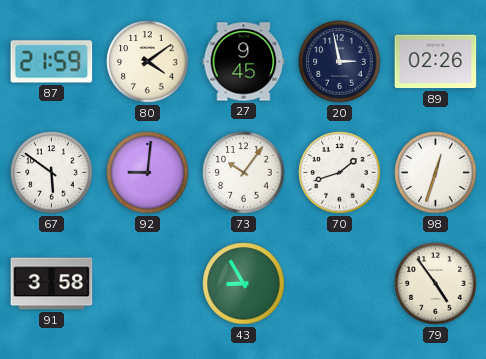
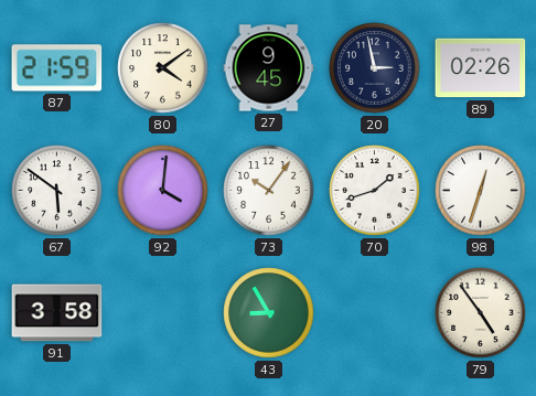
92: 9:01 -> 4:01 (163, 191)
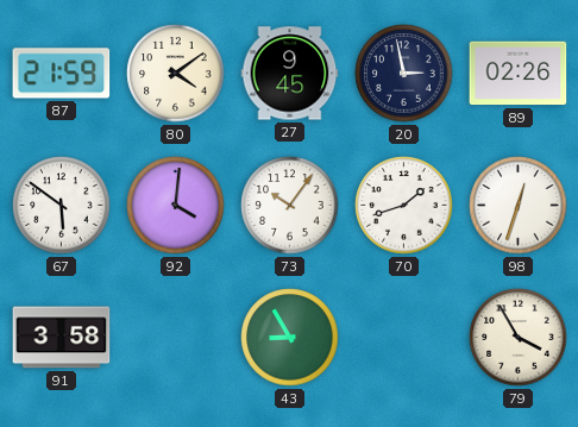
79: 4:54 -> 3:55 (519, 338)
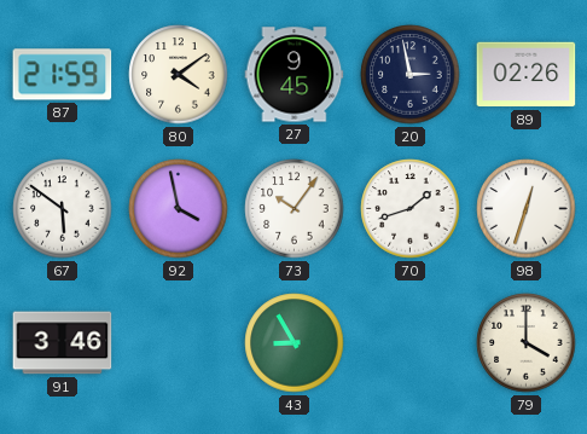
92: 4:01 -> 3:58 (179, 209)
91: 3:58 -> 3:46 (63, 343)
79: 3:55 -> 4:00 (527, 343)
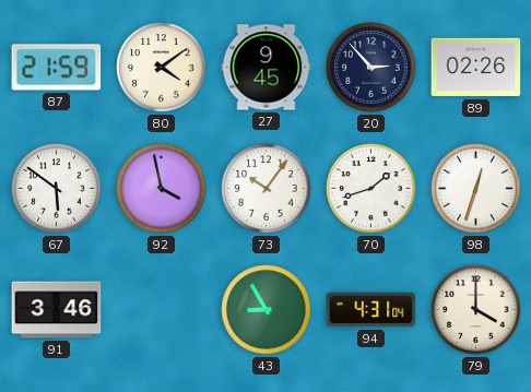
20: 2:58 -> 2:53 (371, 68)
94: none -> 4:31 (371, 310)
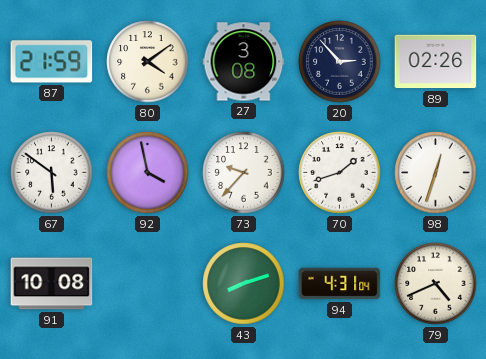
27: 9:45 -> 3:08 (244, 62)
73: 10:06 -> 9:37 (244, 173)
91: 3:46 -> 10:08 (52, 284)
43: 8:55 -> 8:12 (244, 284)
79: 4:00 -> 4:41 (436, 284)
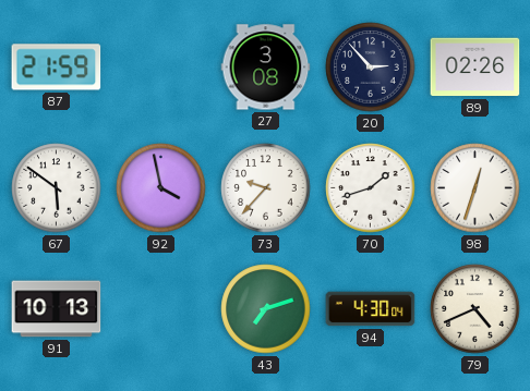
80: 4:09 -> none (148, 62)
91: 10:08 -> 10:13 (57, 309)
43: 8:12 -> 7:12 (266, 309)
94: 4:31 -> 4:30 (371, 309)
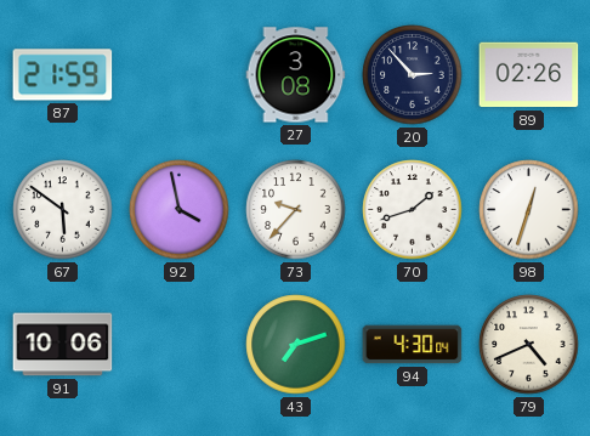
91: 10:13 -> 10:06 (63, 345)
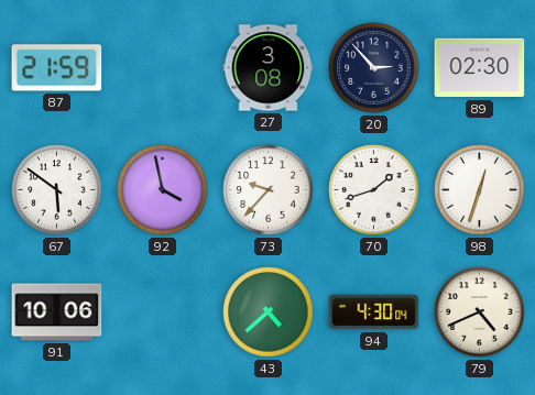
89: 02:26 -> 02:30 (480, 68)
43: 7:12 -> 4:38 (269, 312)
